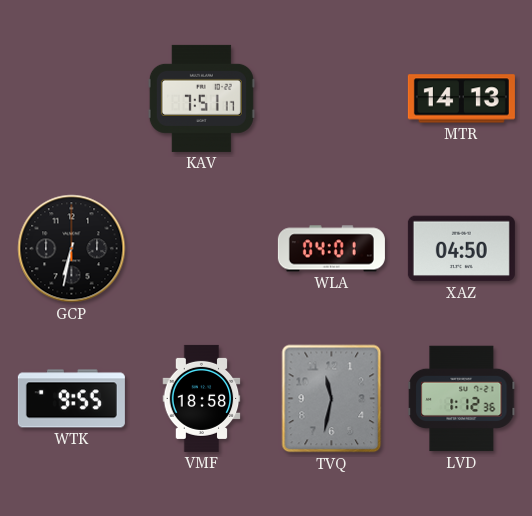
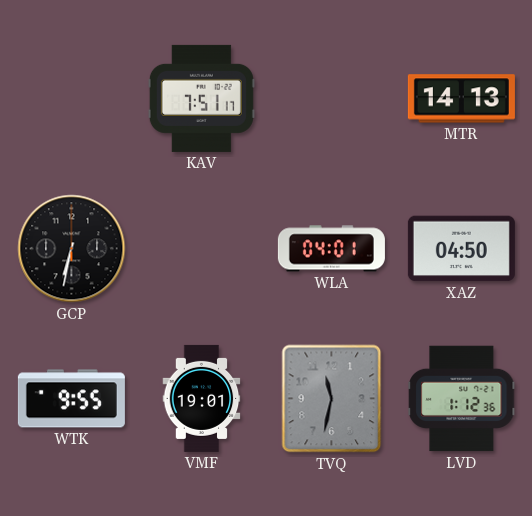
VMF: 18:58 -> 19:01 (202, 398)
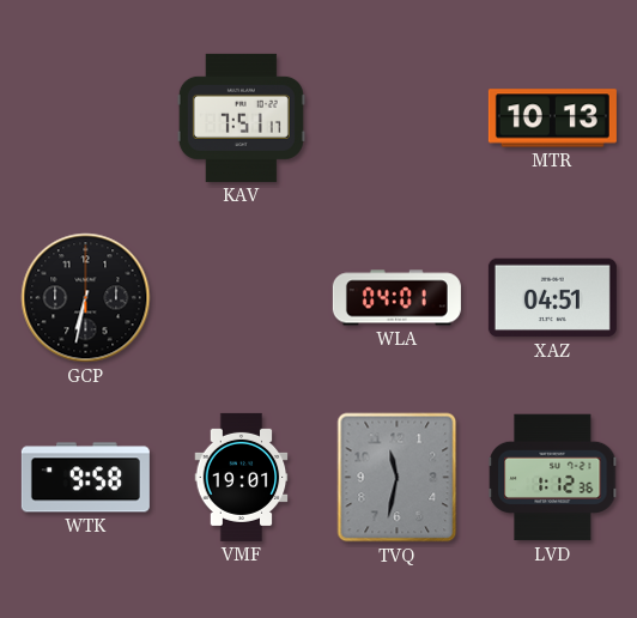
MTR: 14:13 -> 10:13 (552, 119)
XAZ: 04:50 -> 04:51 (552, 298)
WTK: 9:55 -> 9:58 (85, 478)
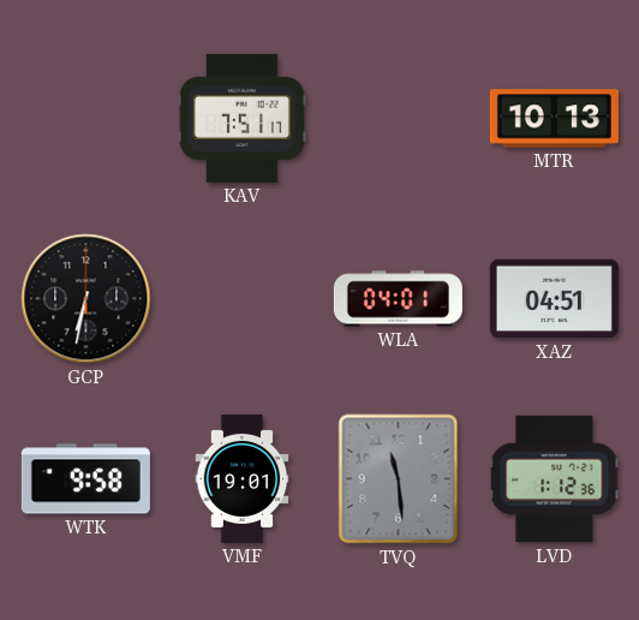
TVQ: 11:32 -> 11:29 (399, 479)
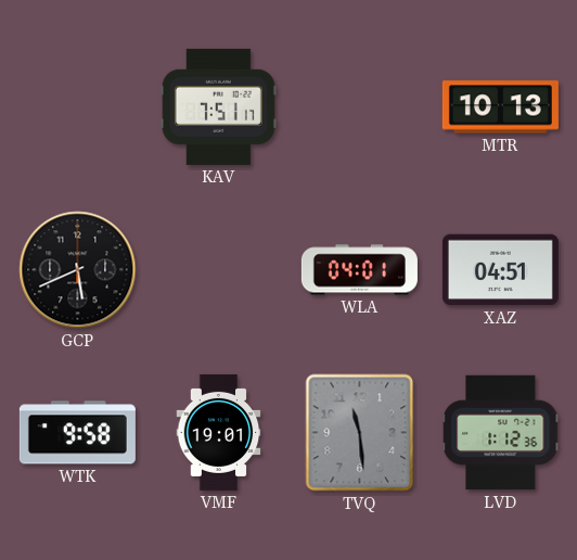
GCP: 6:32 -> 5:41 (78, 270)
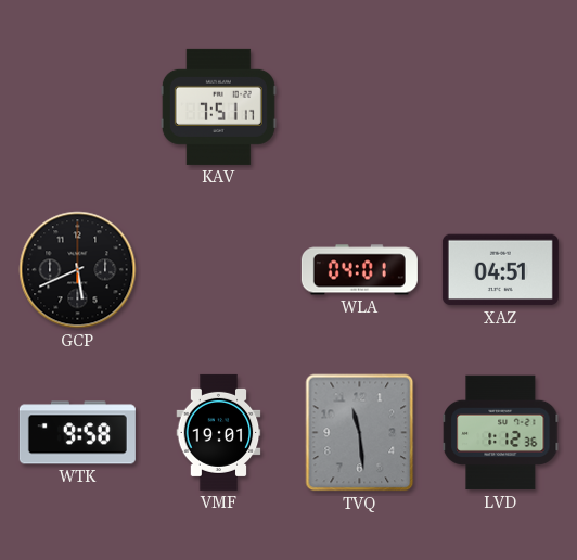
MTR: 10:13 -> none (500, 107)
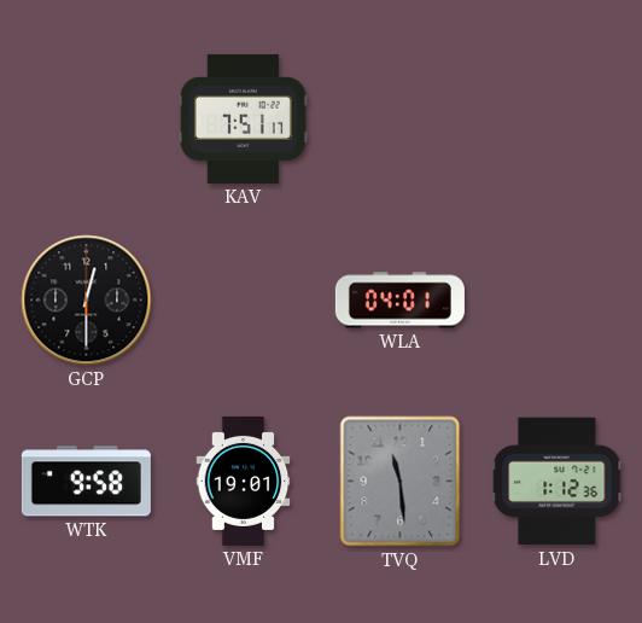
GCP: 5:41 -> 12:30 (87, 301)
XAZ: 04:51 -> none (500, 270)
